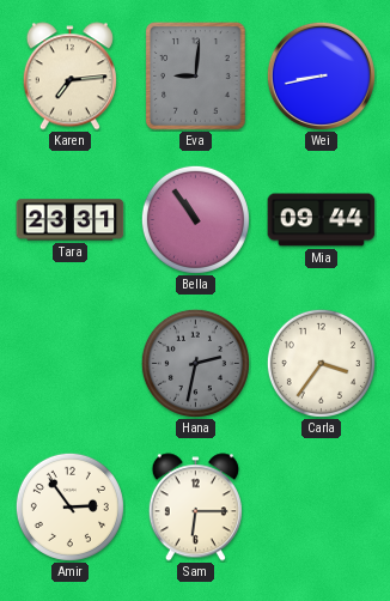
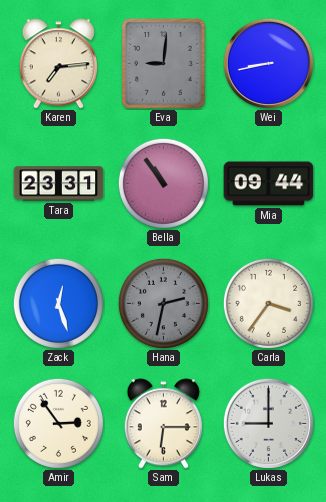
Zack: none -> 12:27 (58, 303)
Lukas: none -> 9:00 (268, 423)
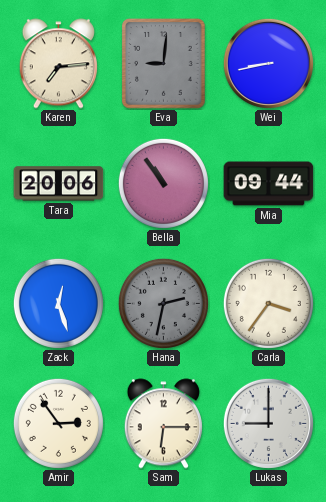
Tara: 23:31 -> 20:06 (59, 184)
